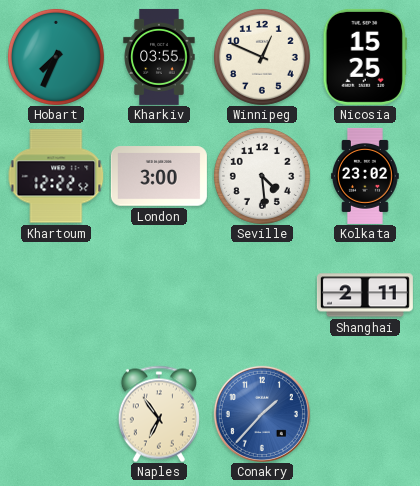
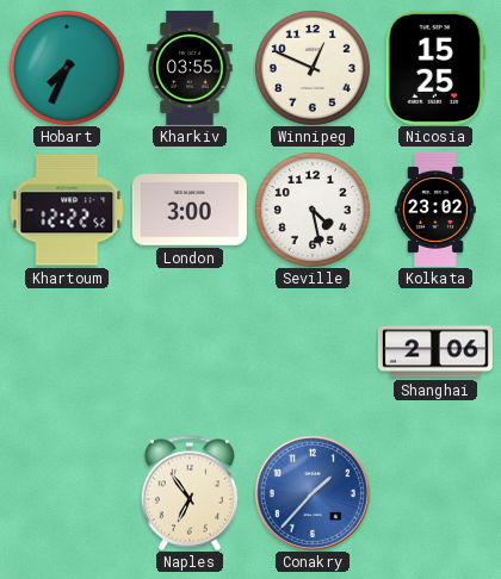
Seville: 4:29 -> 4:28 (313, 210)
Shanghai: 2:11 -> 2:06 (435, 351)
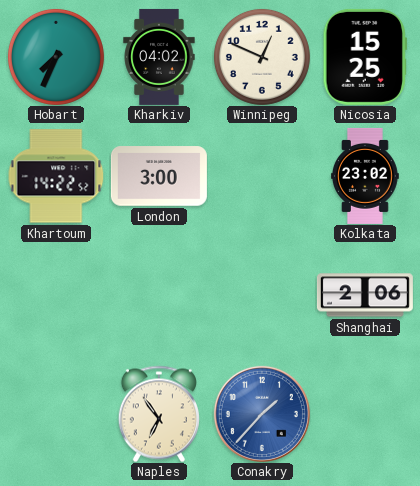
Kharkiv: 03:55 -> 04:02 (159, 57)
Khartoum: 12:22 -> 14:22 (56, 176)
Seville: 4:28 -> none (313, 210)
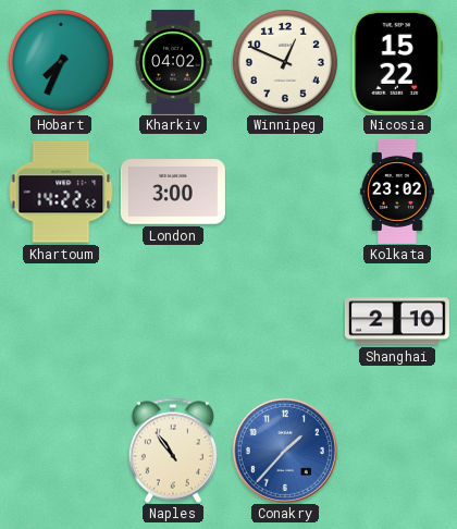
Nicosia: 15:25 -> 15:22 (397, 62)
Shanghai: 2:06 -> 2:10 (397, 321)
Naples: 6:54 -> 10:54 (173, 451)
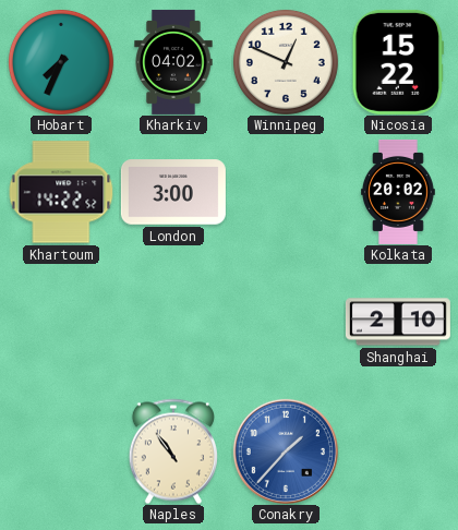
Kolkata: 23:02 -> 20:02 (398, 192)
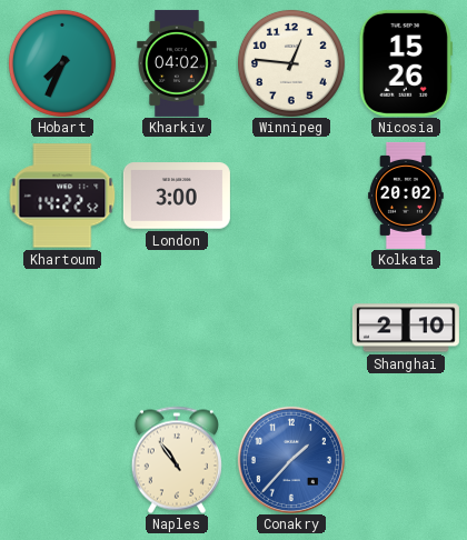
Winnipeg: 12:49 -> 12:46 (291, 63)
Nicosia: 15:22 -> 15:26 (406, 63)
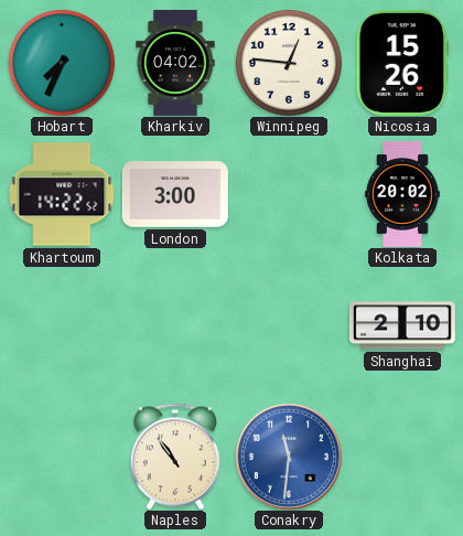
Conakry: 1:37 -> 11:31 (289, 457)
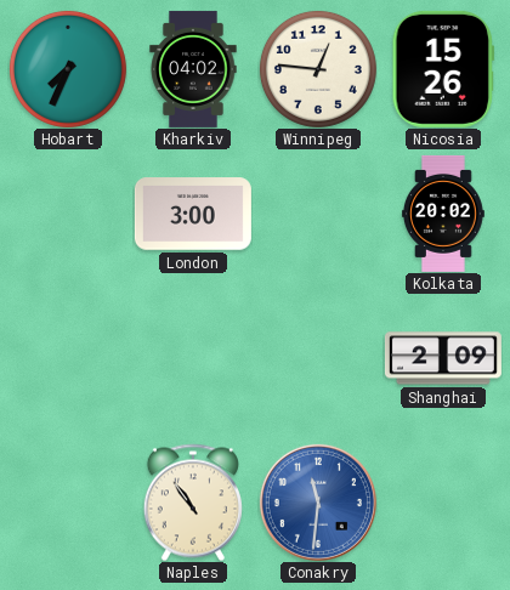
Khartoum: 14:22 -> none (62, 194)
Shanghai: 2:10 -> 2:09 (443, 358)
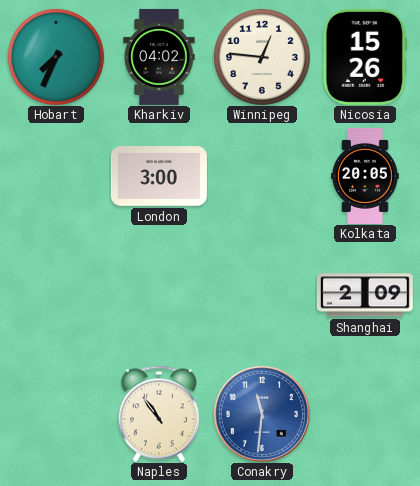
Kolkata: 20:02 -> 20:05 (365, 176)
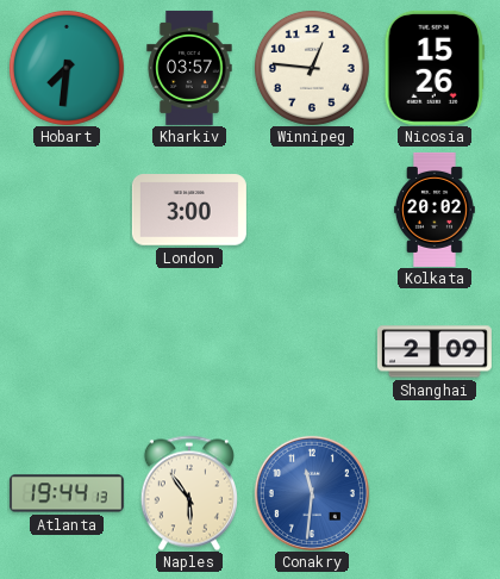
Hobart: 7:34 -> 7:31 (67, 68)
Kharkiv: 04:02 -> 03:57 (189, 68)
Kolkata: 20:05 -> 20:02 (435, 210)
Atlanta: none -> 19:44 (67, 493)
Naples: 10:54 -> 5:54 (189, 493)
